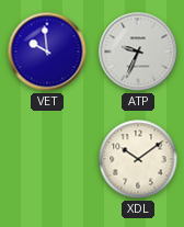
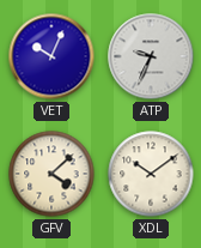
VET: 9:59 -> 10:04 (51, 56)
GFV: none -> 4:08 (51, 174)
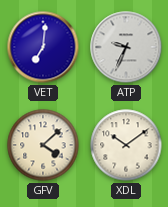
VET: 10:04 -> 7:01 (43, 47)
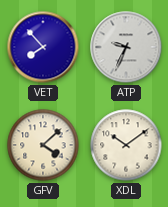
VET: 7:01 -> 7:53 (43, 47)
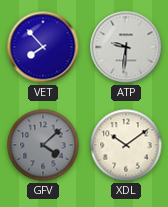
ATP: 9:34 -> 9:31 (126, 47)
GFV dial: cream -> grey (43, 145)
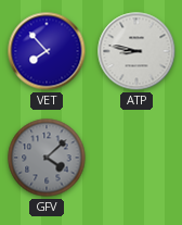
ATP: 9:31 -> 8:47 (136, 51)
XDL: 10:09 -> none (126, 145)
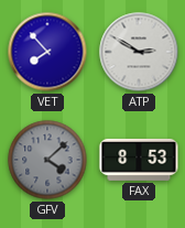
ATP: 8:47 -> 2:50 (139, 52)
FAX: none -> 8:53 (139, 160)
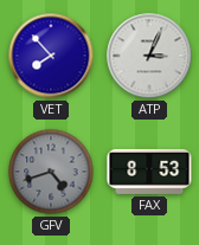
ATP: 2:50 -> 3:04 (149, 56)
GFV: 4:08 -> 4:42 (51, 172)
